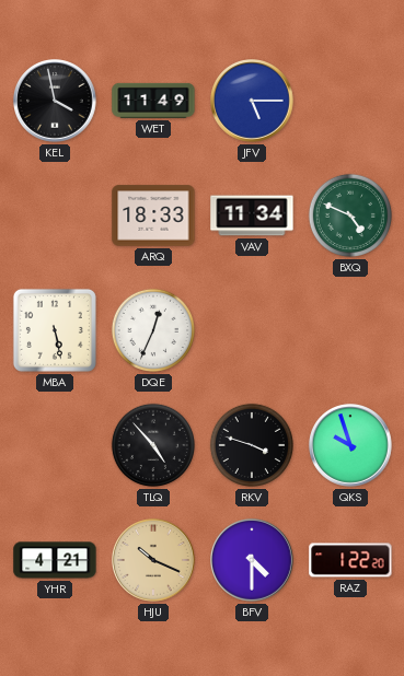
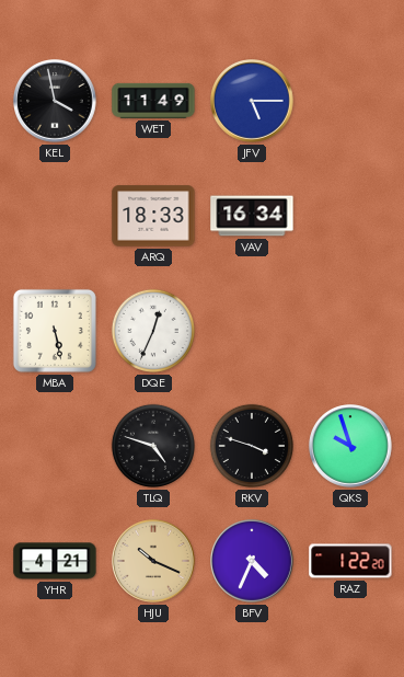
VAV: 11:34 -> 16:34 (252, 216)
BXQ: 4:49 -> none (350, 215)
TLQ: 4:53 -> 4:48 (153, 446)
BFV: 4:30 -> 4:34 (253, 562)
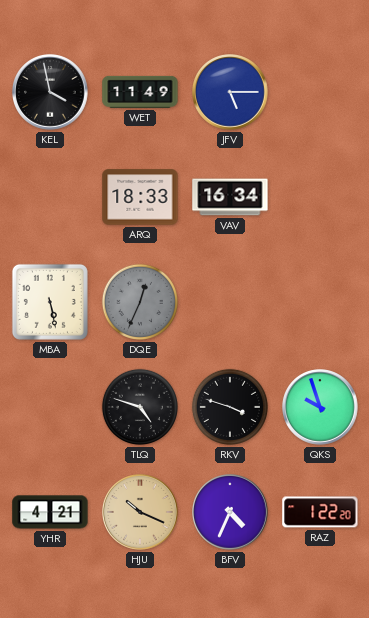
DQE dial: white -> grey (140, 302)
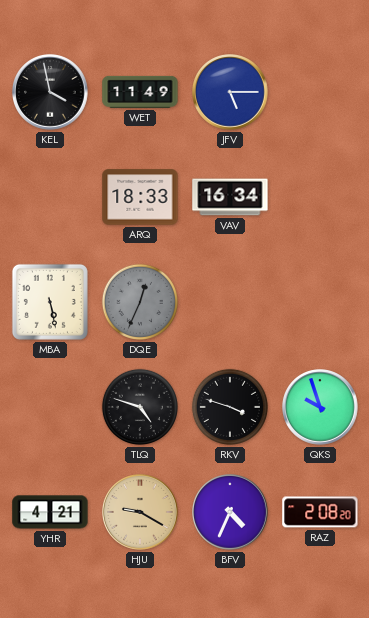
HJU: 10:19 -> 9:20 (141, 513)
RAZ: 1:22 -> 2:08 (320, 512)
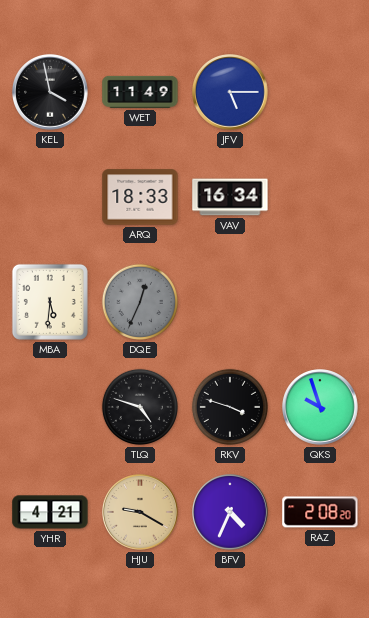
MBA: 5:28 -> 5:31 (50, 302)
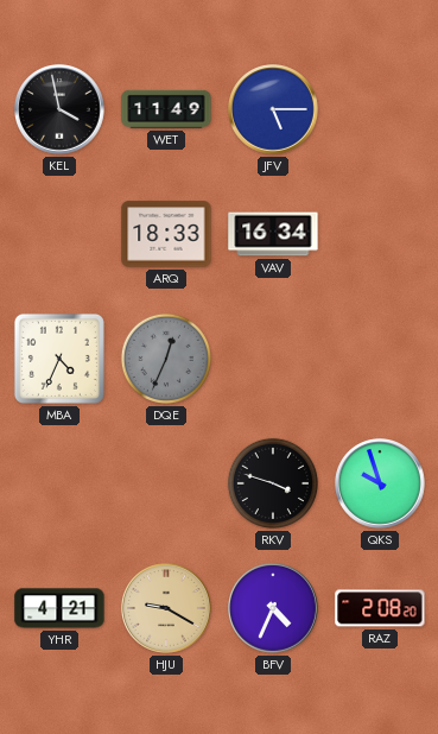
MBA: 5:31 -> 4:34 (59, 359)
TLQ: 4:48 -> none (140, 407)
